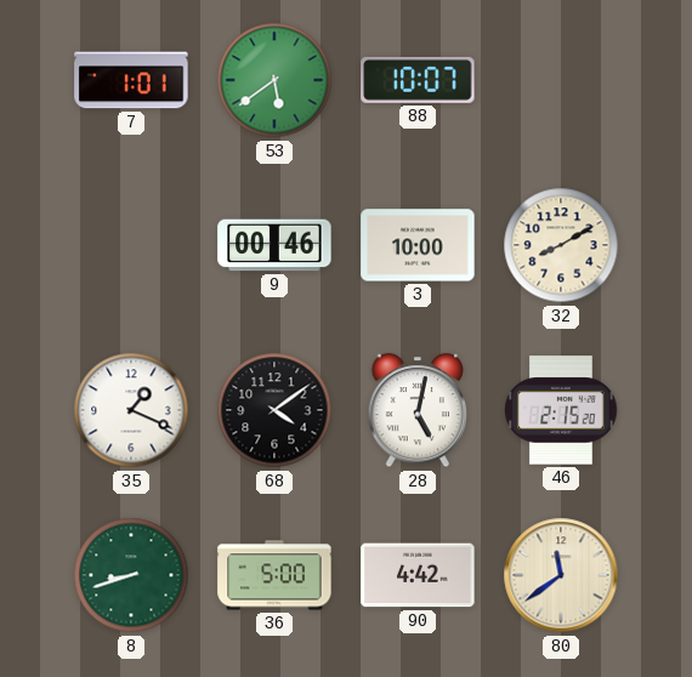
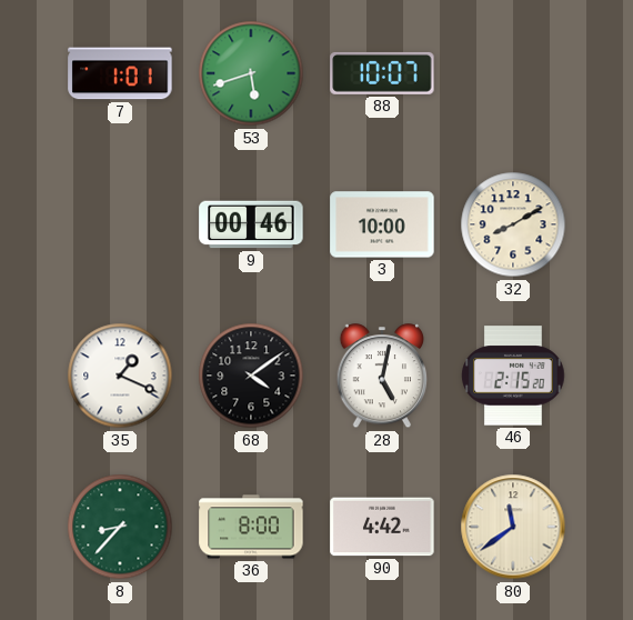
53: 5:39 -> 5:42 (251, 73)
8: 8:42 -> 8:37 (120, 527)
36: 5:00 -> 8:00 (251, 527)
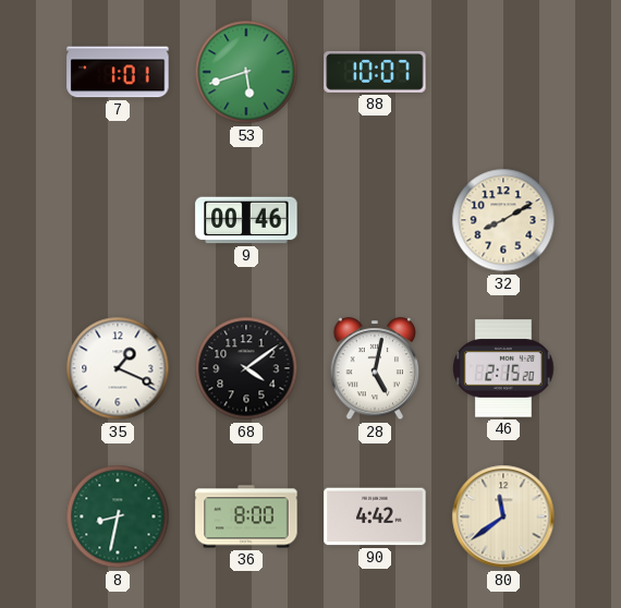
3: 10:00 -> none (382, 224)
8: 8:37 -> 8:32 (118, 516)
